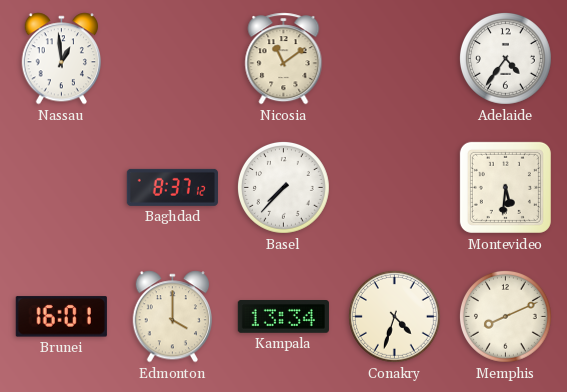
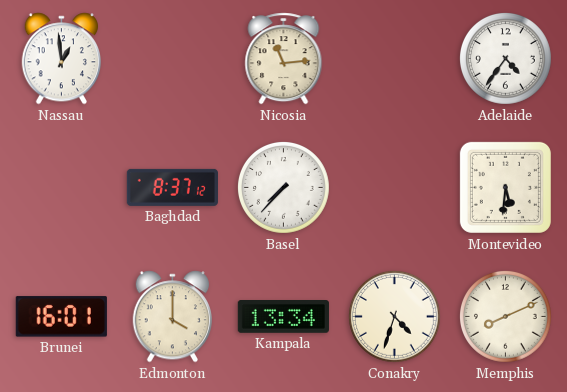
Nicosia: 11:09 -> 11:14 (284, 59)
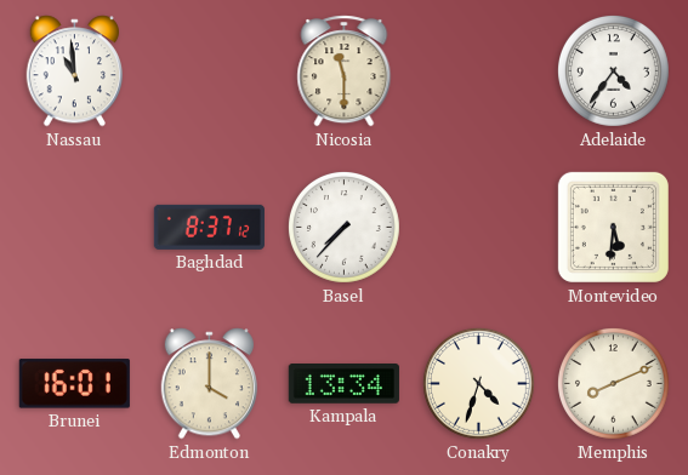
Nassau: 12:59 -> 10:59 (74, 71)
Nicosia: 11:14 -> 11:30 (345, 71)
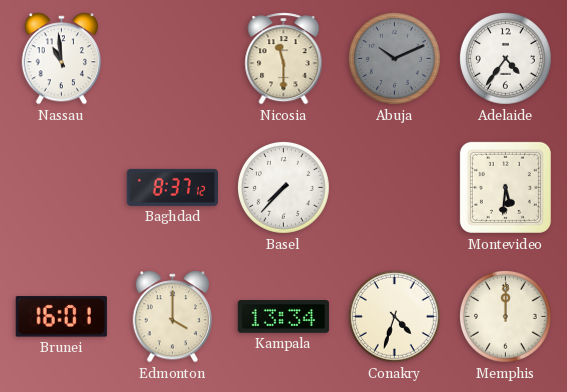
Abuja: none -> 10:11 (394, 58)
Memphis: 8:11 -> 12:00 (505, 316)
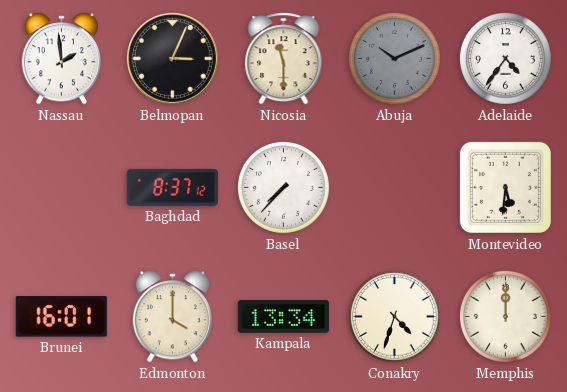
Nassau: 10:59 -> 1:59 (61, 59)
Belmopan: none -> 3:04 (172, 58)
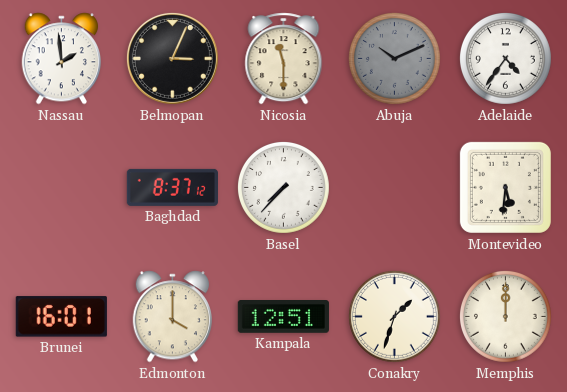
Kampala: 13:34 -> 12:51 (283, 317)
Conakry: 4:33 -> 1:33 (394, 316)
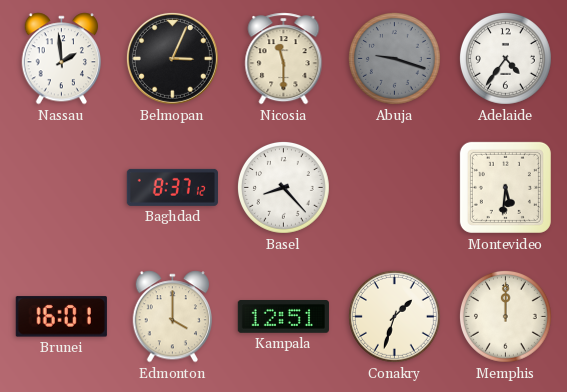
Abuja: 10:11 -> 9:18 (394, 58)
Basel: 7:37 -> 8:23 (283, 187)
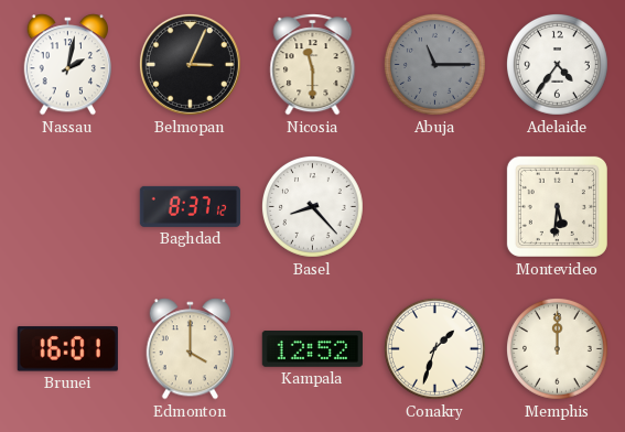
Nassau: 1:59 -> 2:02 (67, 65)
Abuja: 9:18 -> 11:15 (434, 64)
Kampala: 12:51 -> 12:52 (312, 349)
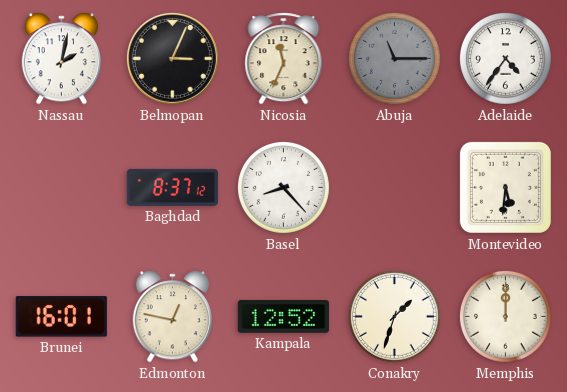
Nicosia: 11:30 -> 11:34 (284, 59)
Edmonton: 4:00 -> 12:47 (172, 317)
